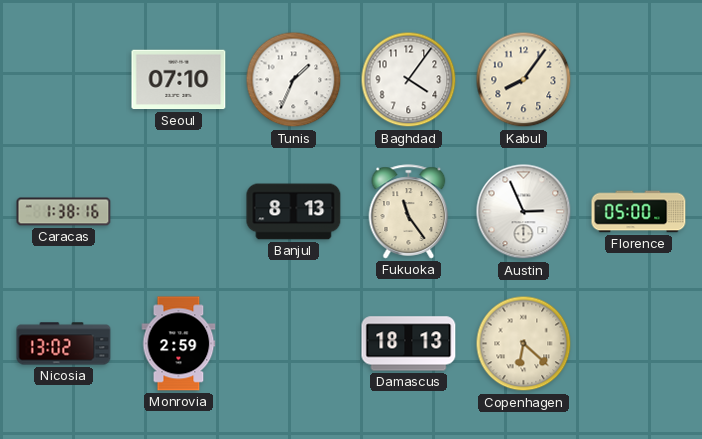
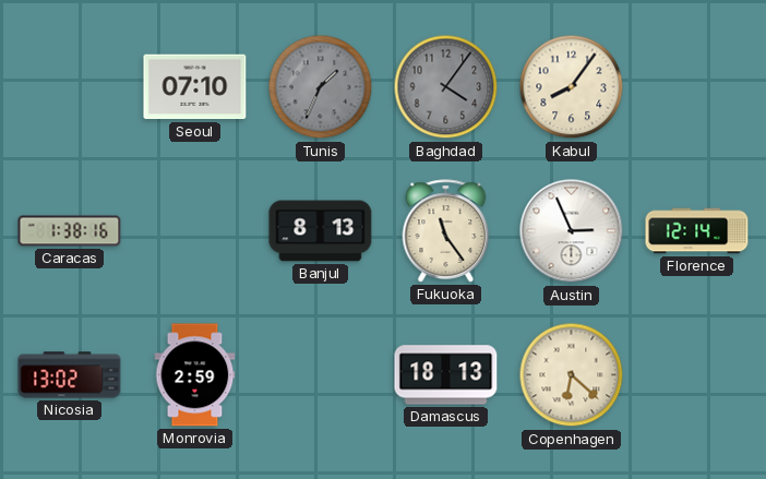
Tunis dial: white -> grey (321, 87)
Baghdad dial: white -> grey (446, 87)
Florence: 05:00 -> 12:14 (697, 231)
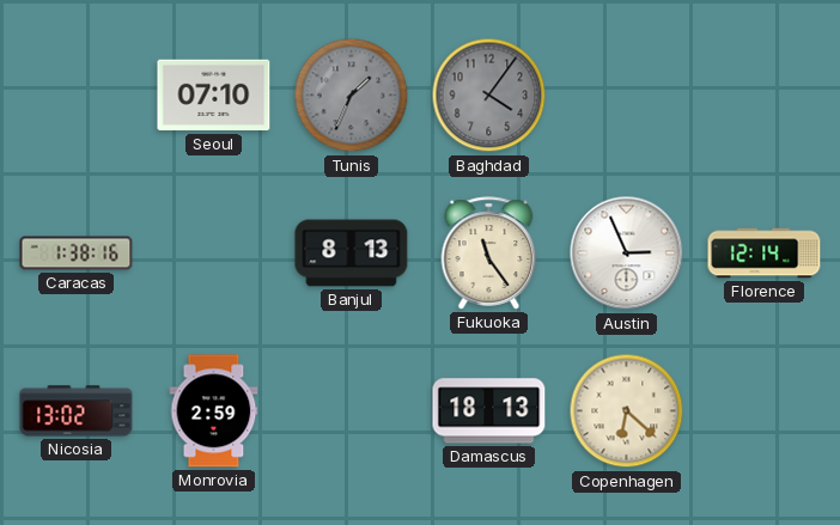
Kabul: 8:06 -> none (572, 87)
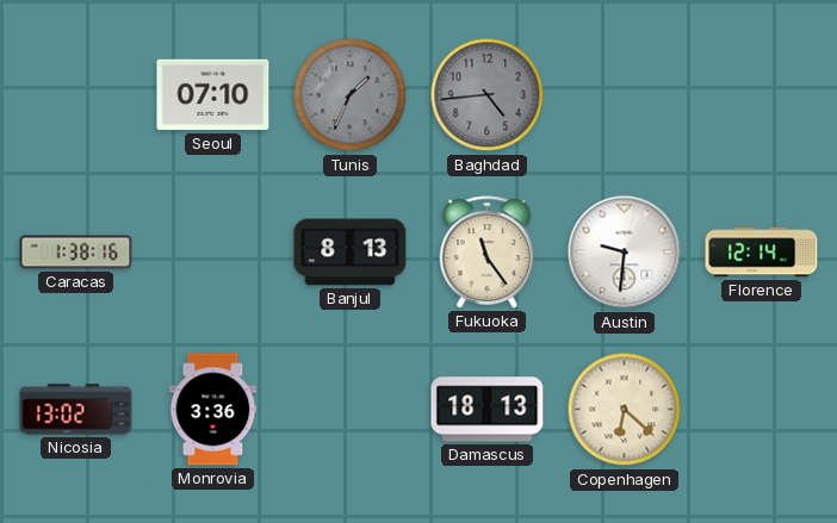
Baghdad: 4:06 -> 4:44 (488, 95)
Austin: 2:56 -> 9:31 (625, 253)
Monrovia: 2:59 -> 3:36 (213, 410)
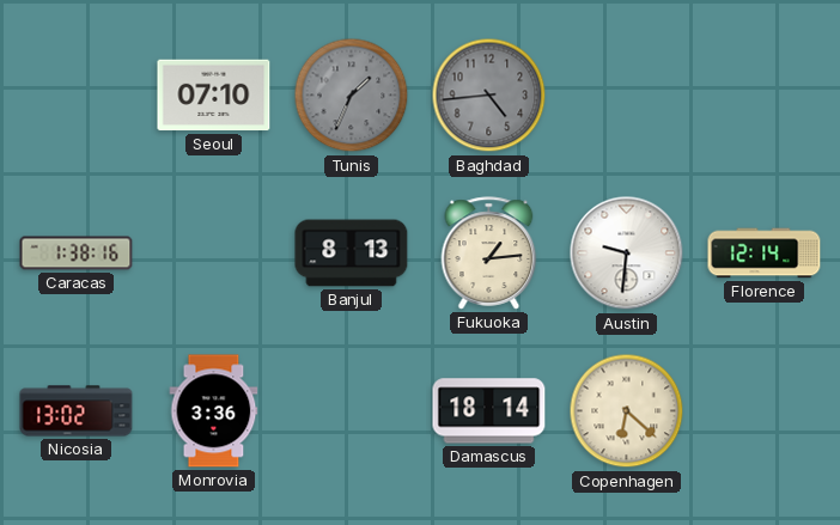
Fukuoka: 11:24 -> 1:14 (489, 254)
Damascus: 18:13 -> 18:14 (489, 411)
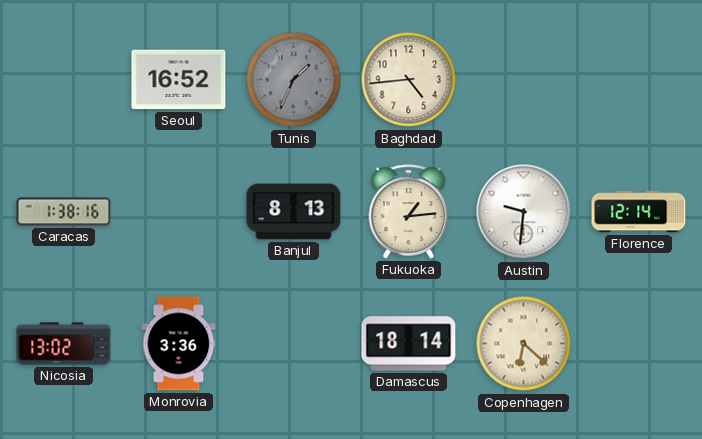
Seoul: 07:10 -> 16:52 (179, 80)
Baghdad dial: grey -> cream (409, 80)
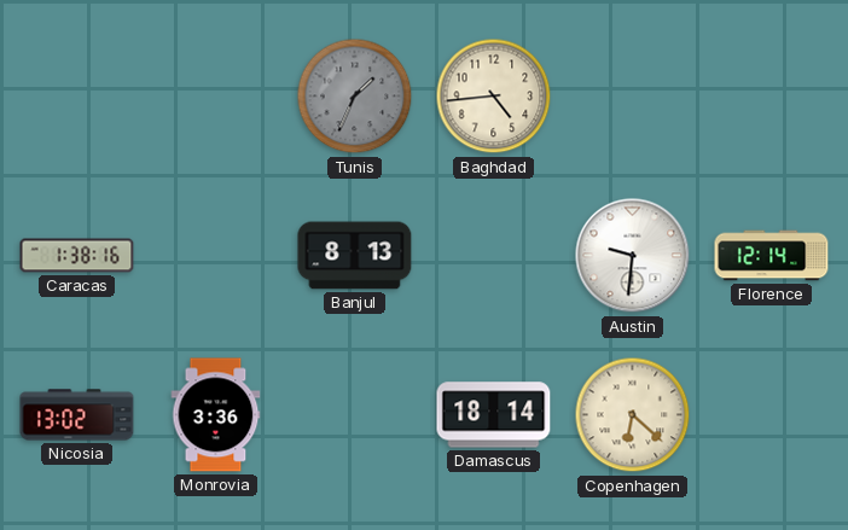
Seoul: 16:52 -> none (179, 80)
Fukuoka: 1:14 -> none (409, 212)
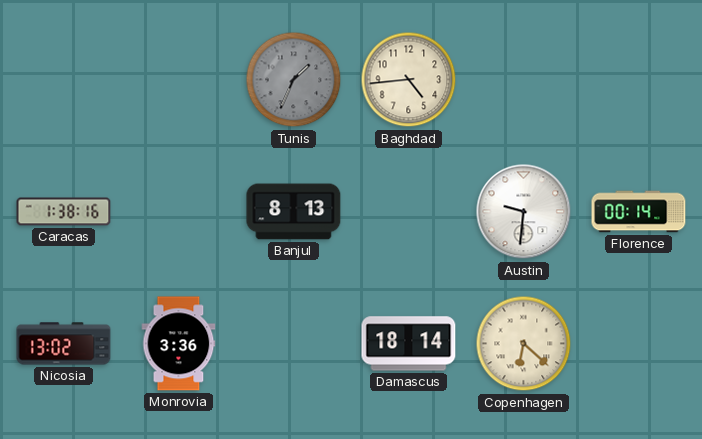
Florence: 12:14 -> 00:14 (639, 212)
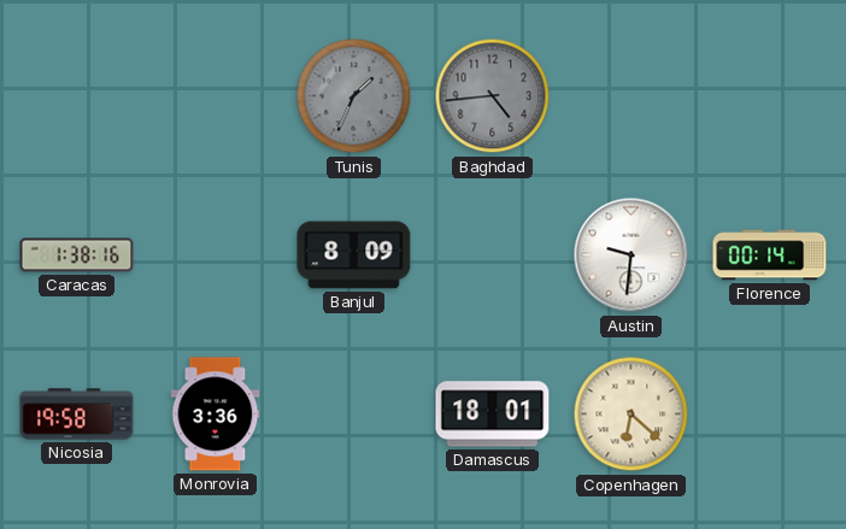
Baghdad dial: cream -> grey (493, 96)
Banjul: 8:13 -> 8:09 (354, 255)
Nicosia: 13:02 -> 19:58 (77, 415)
Damascus: 18:14 -> 18:01 (493, 415)
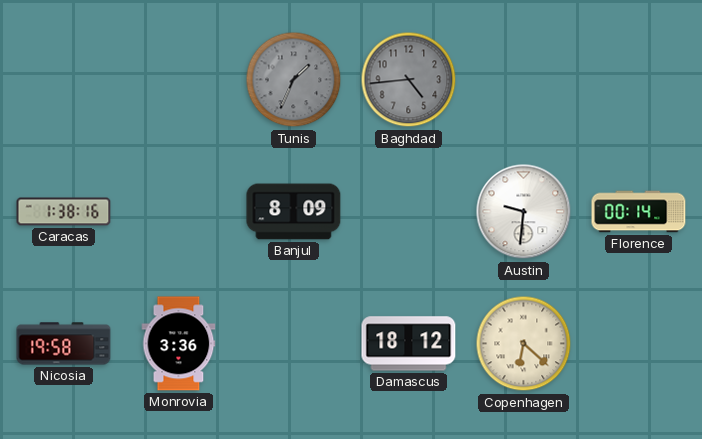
Damascus: 18:01 -> 18:12 (409, 344)
